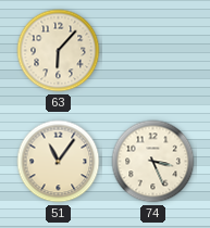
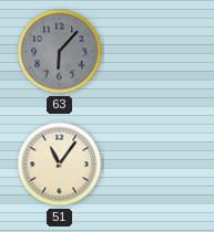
63 dial: cream -> grey (60, 52)
74: 3:26 -> none (153, 162)
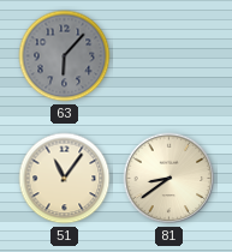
81: none -> 8:39 (169, 179)
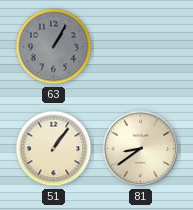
63: 6:07 -> 1:05 (54, 47)
51: 11:06 -> 1:06 (54, 149)
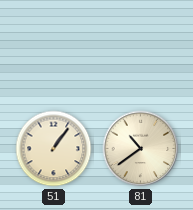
63: 1:05 -> none (54, 47)
81: 8:39 -> 10:39 (141, 149)
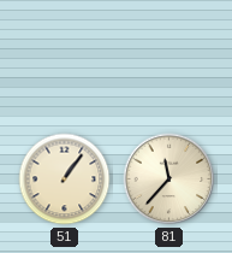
81: 10:39 -> 11:37 (169, 180)
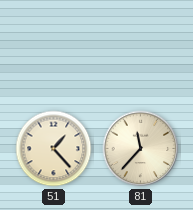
51: 1:06 -> 1:23 (54, 149)
